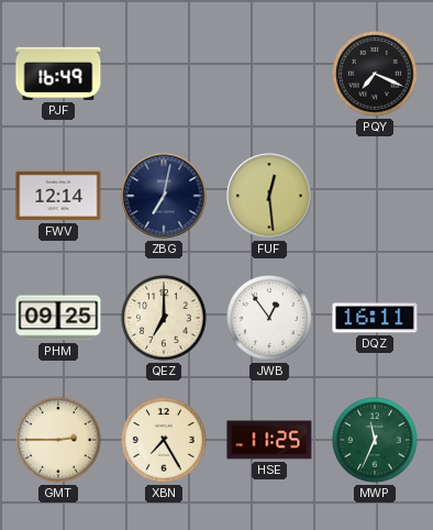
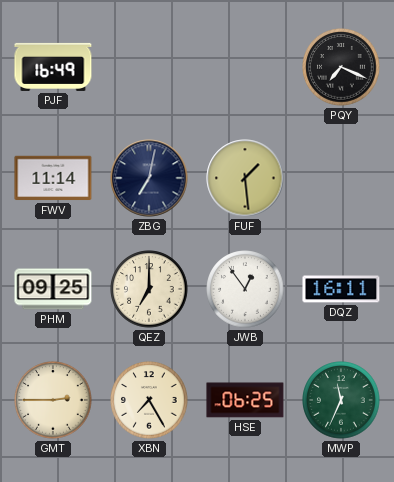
FWV: 12:14 -> 11:14 (53, 178)
FUF: 12:29 -> 1:29 (245, 178)
HSE: 11:25 -> 06:25 (245, 400)
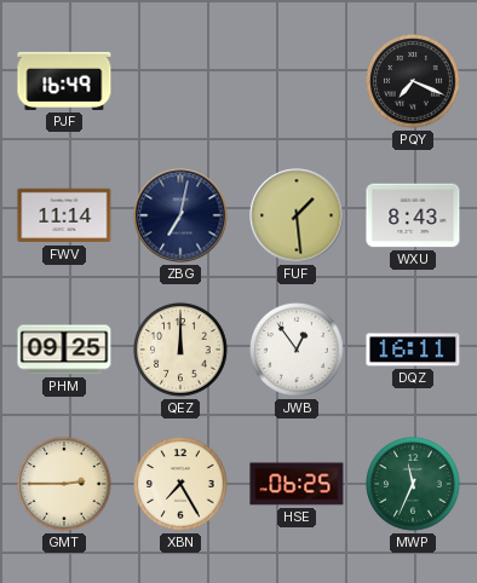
WXU: none -> 8:43 (413, 215)
QEZ: 7:00 -> 12:00 (180, 350)
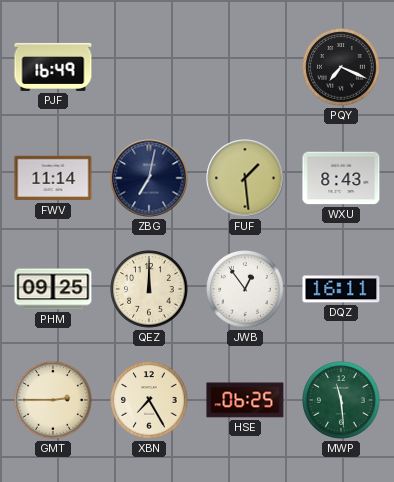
MWP: 11:34 -> 11:29 (341, 400)
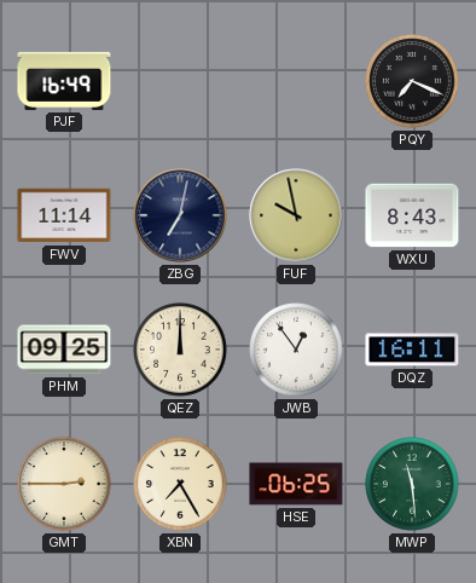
FUF: 1:29 -> 9:58 (296, 215)
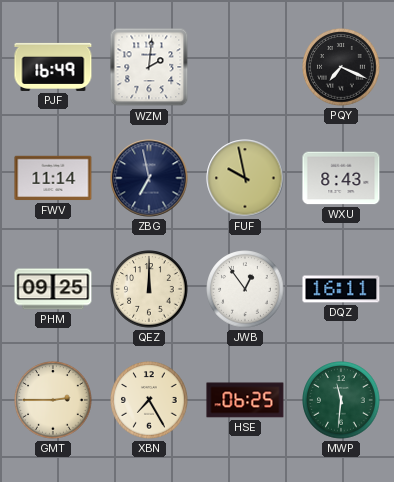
WZM: none -> 2:01 (149, 67)
ZBG: 7:02 -> 6:58 (149, 178)
MWP: 11:29 -> 11:31 (341, 400)
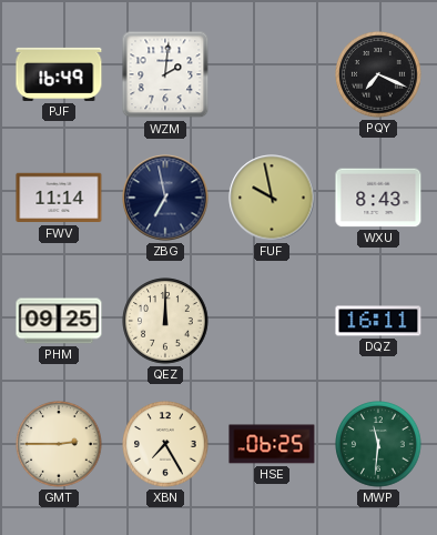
JWB: 12:54 -> none (245, 289)
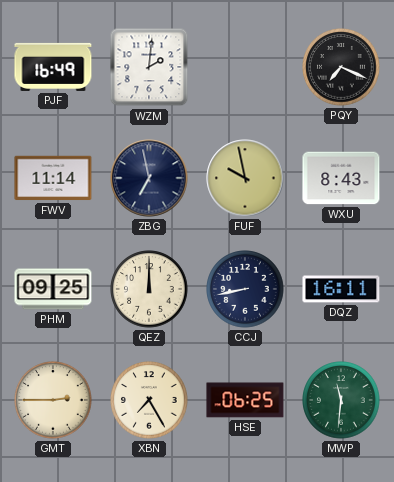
CCJ: none -> 8:43 (245, 289)
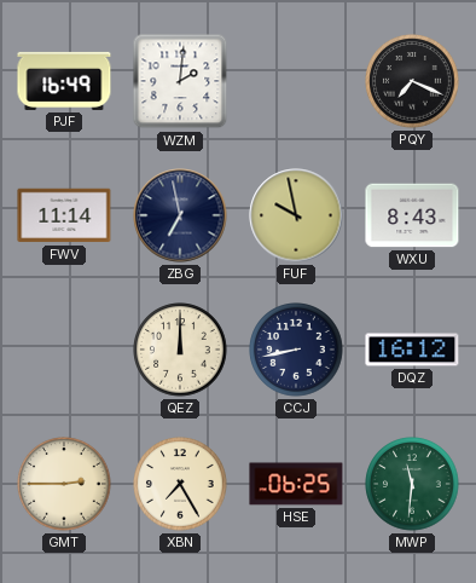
PHM: 09:25 -> none (53, 289)
DQZ: 16:11 -> 16:12 (412, 350)
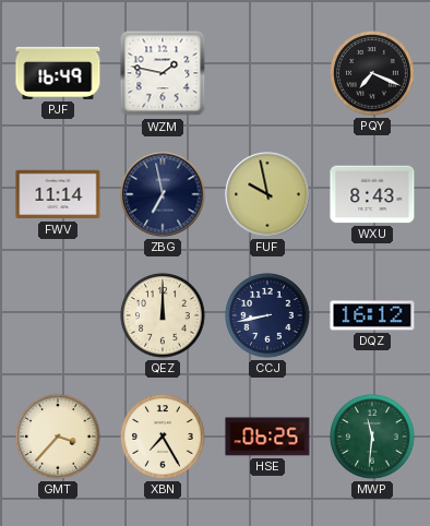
WZM: 2:01 -> 1:47 (163, 73)
GMT: 2:45 -> 3:37 (58, 437)
